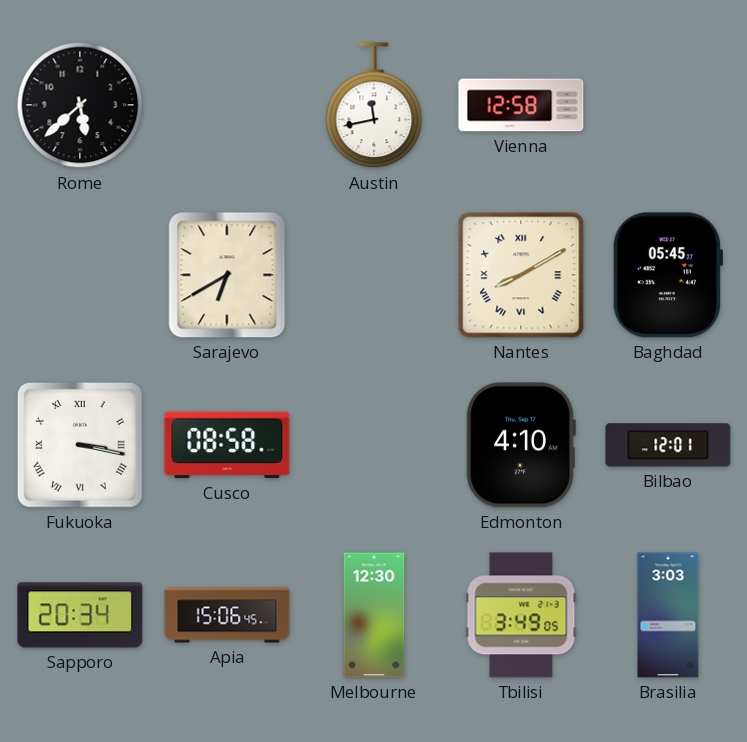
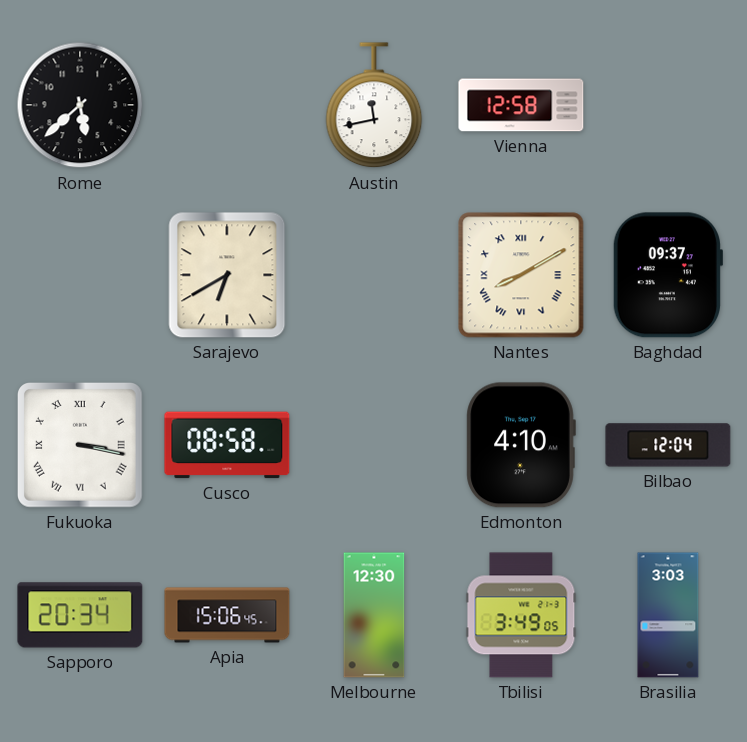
Baghdad: 05:45 -> 09:37 (667, 275)
Bilbao: 12:01 -> 12:04 (668, 445)
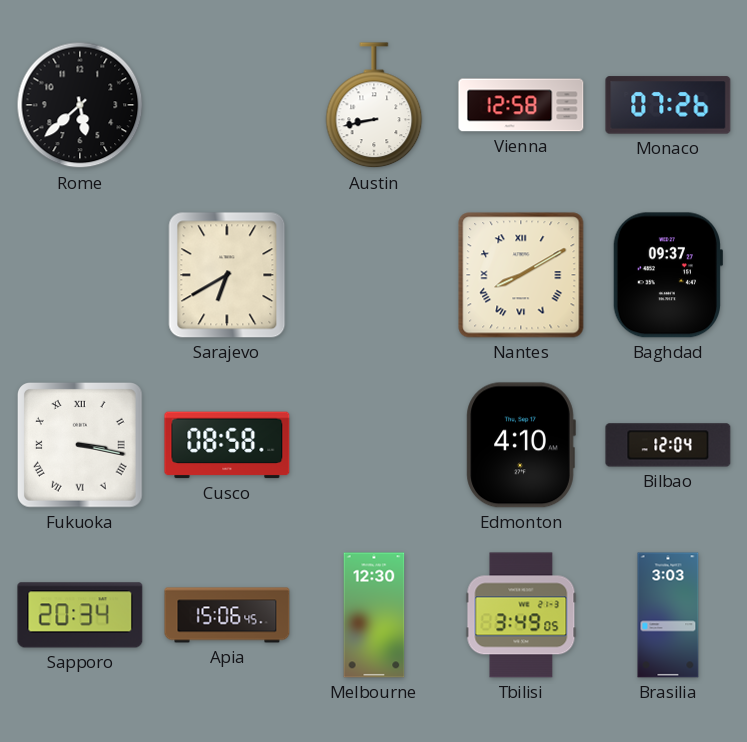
Austin: 11:43 -> 8:43 (374, 106)
Monaco: none -> 07:26 (668, 105)
